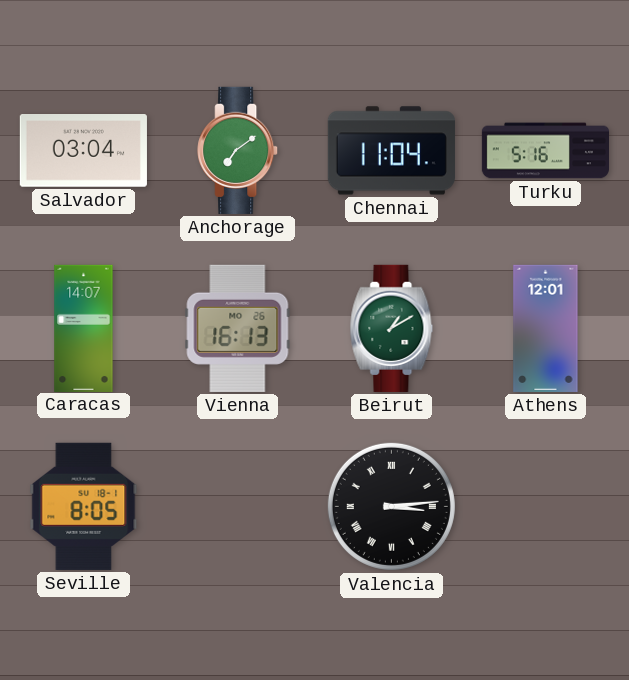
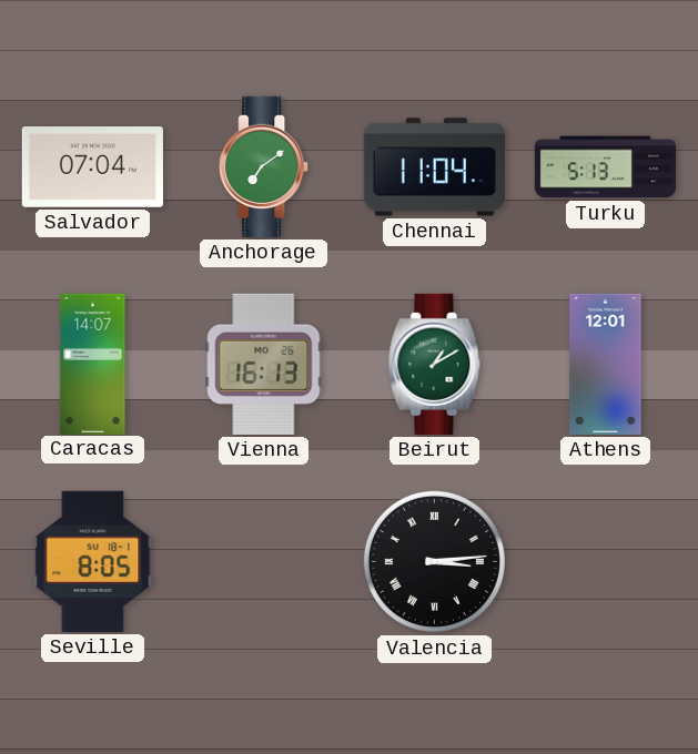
Salvador: 03:04 -> 07:04 (92, 167)
Turku: 5:16 -> 5:13 (605, 167)
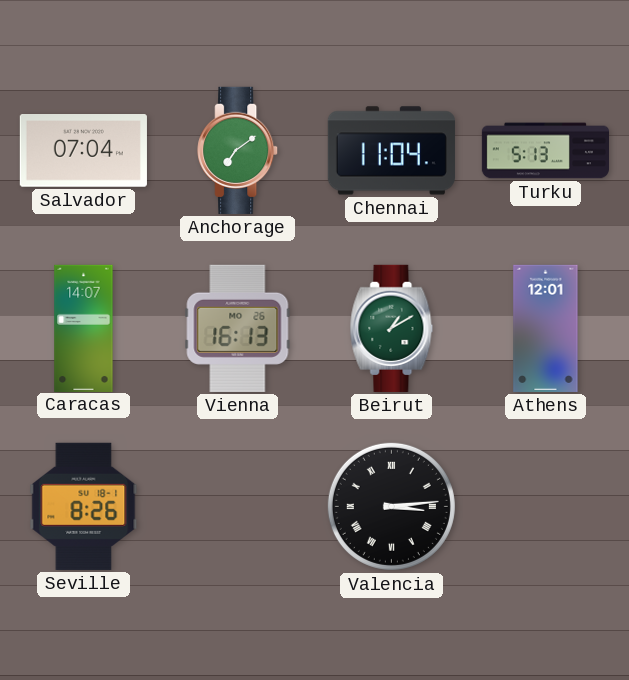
Seville: 8:05 -> 8:26 (84, 506)
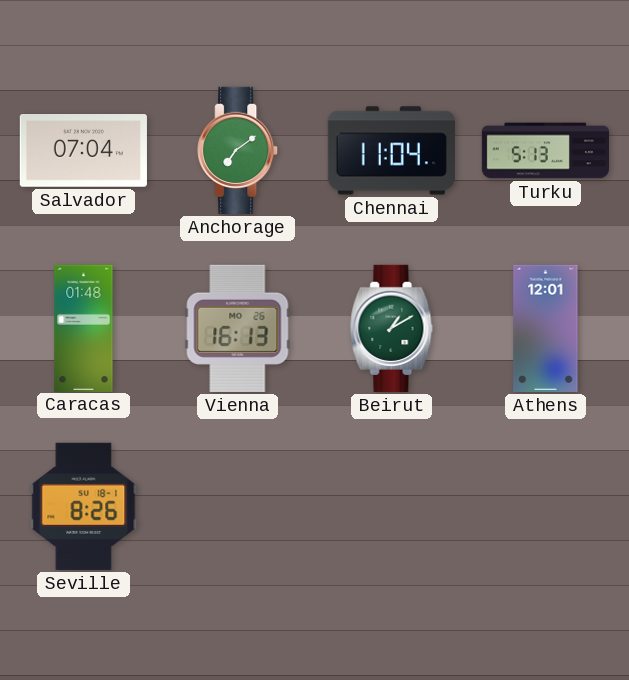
Caracas: 14:07 -> 01:48 (84, 328)
Valencia: 3:14 -> none (391, 506)
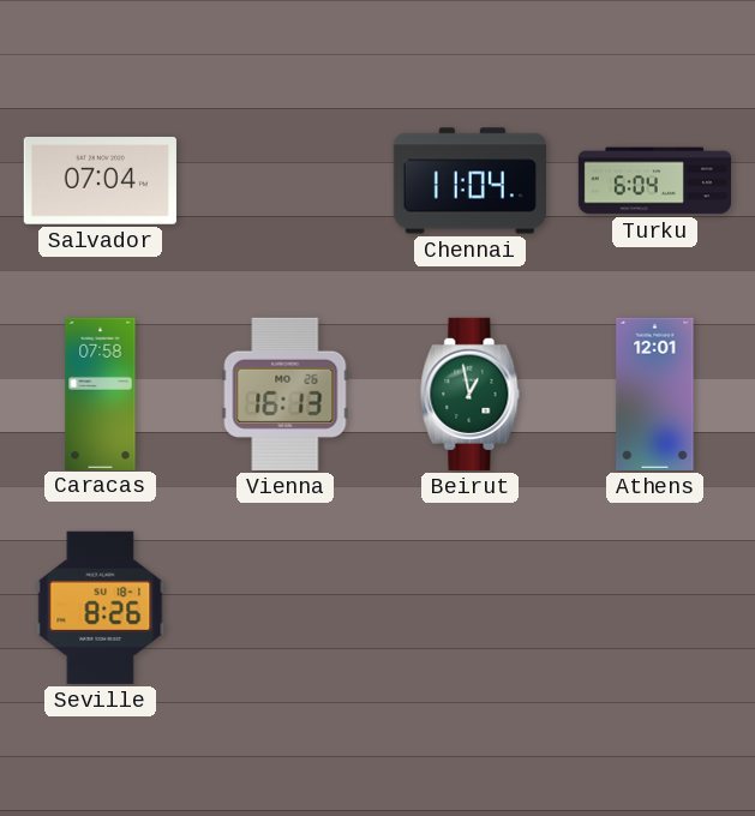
Anchorage: 7:09 -> none (238, 150)
Turku: 5:13 -> 6:04 (654, 181)
Caracas: 01:48 -> 07:58 (101, 394)
Beirut: 1:10 -> 12:58 (471, 394)
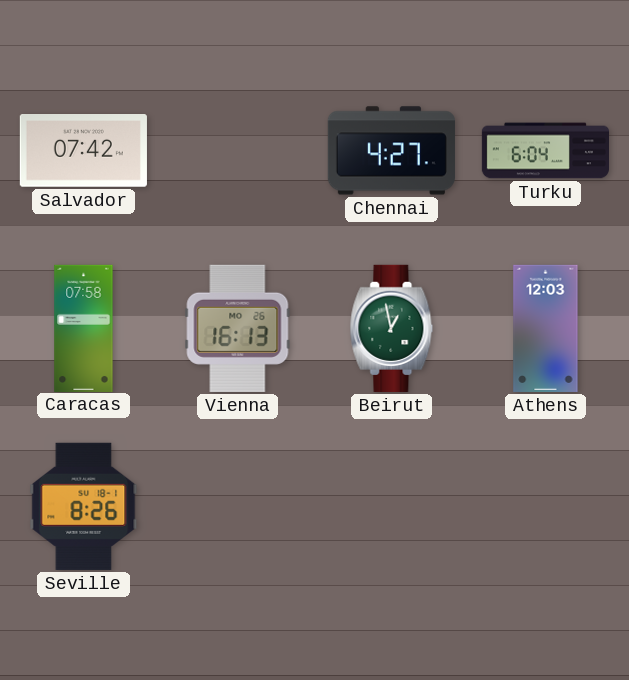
Salvador: 07:04 -> 07:42 (83, 151)
Chennai: 11:04 -> 4:27 (391, 151)
Athens: 12:01 -> 12:03 (546, 328)
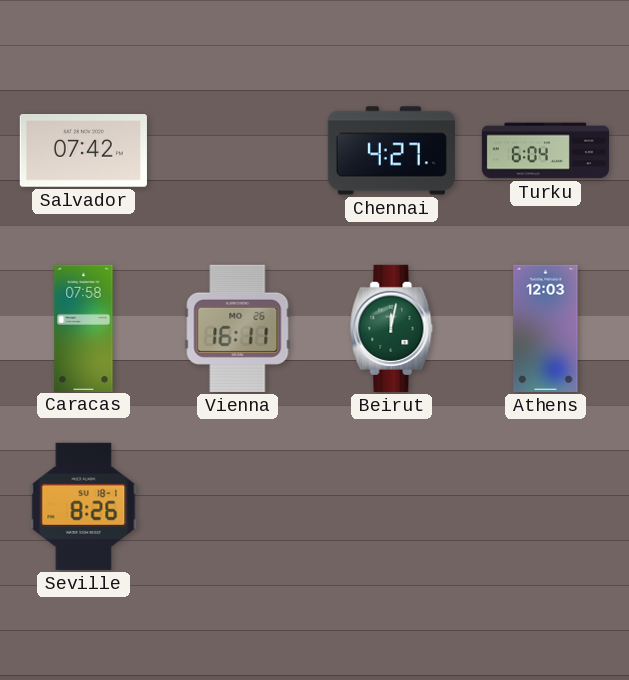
Vienna: 16:13 -> 16:11 (238, 328)
Beirut: 12:58 -> 12:02 (392, 328)
